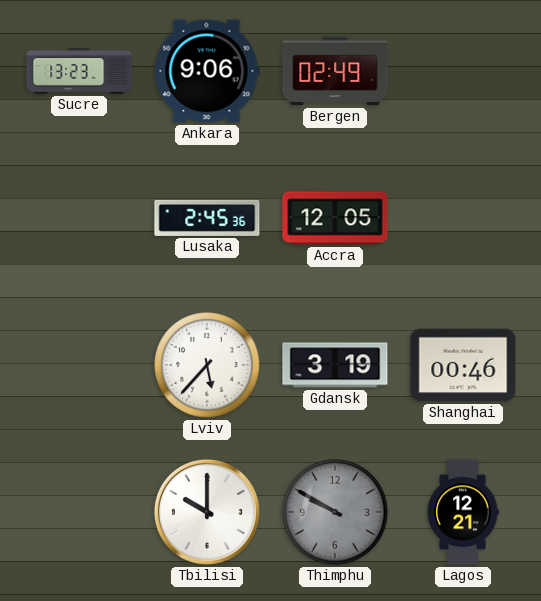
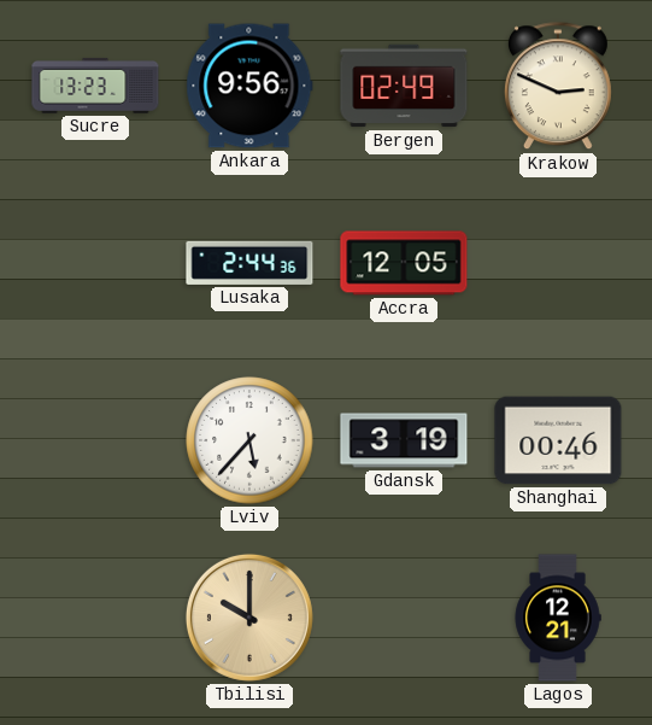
Ankara: 9:06 -> 9:56 (249, 86)
Krakow: none -> 2:49 (558, 87)
Lusaka: 2:45 -> 2:44 (249, 263)
Tbilisi dial: white -> champagne (249, 618)
Thimphu: 9:50 -> none (335, 512)
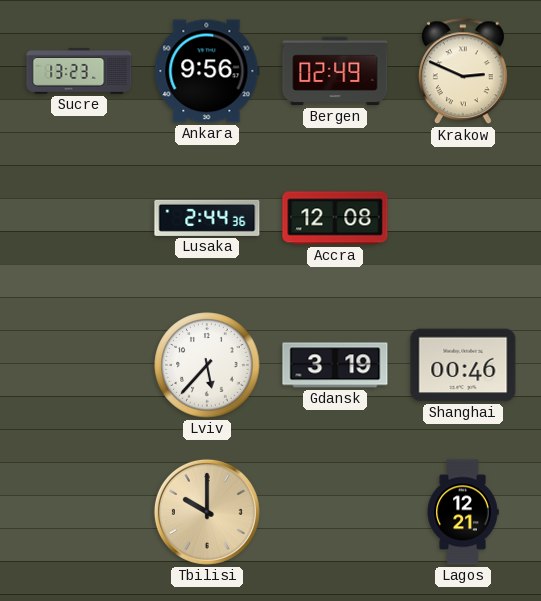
Accra: 12:05 -> 12:08 (335, 218)
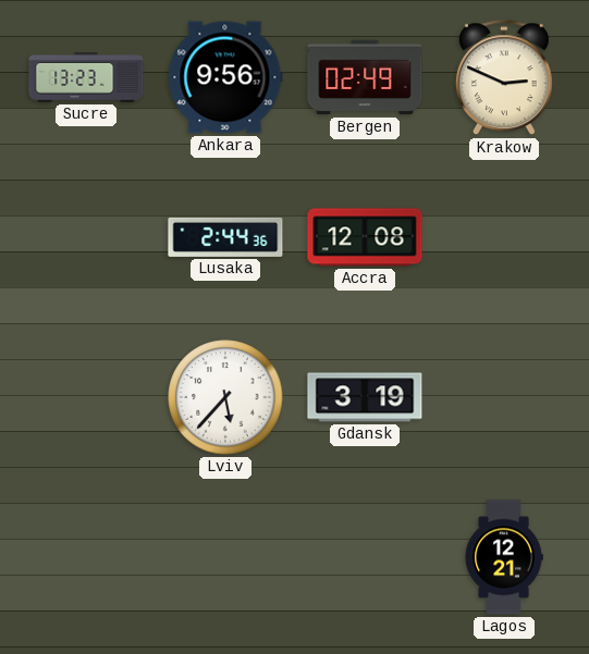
Shanghai: 00:46 -> none (463, 365)
Tbilisi: 10:00 -> none (207, 512)
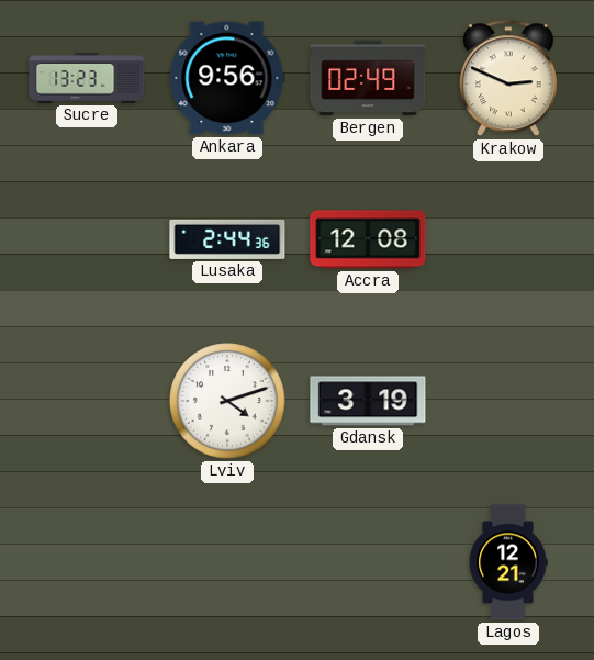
Lviv: 5:37 -> 4:12 (227, 401)
